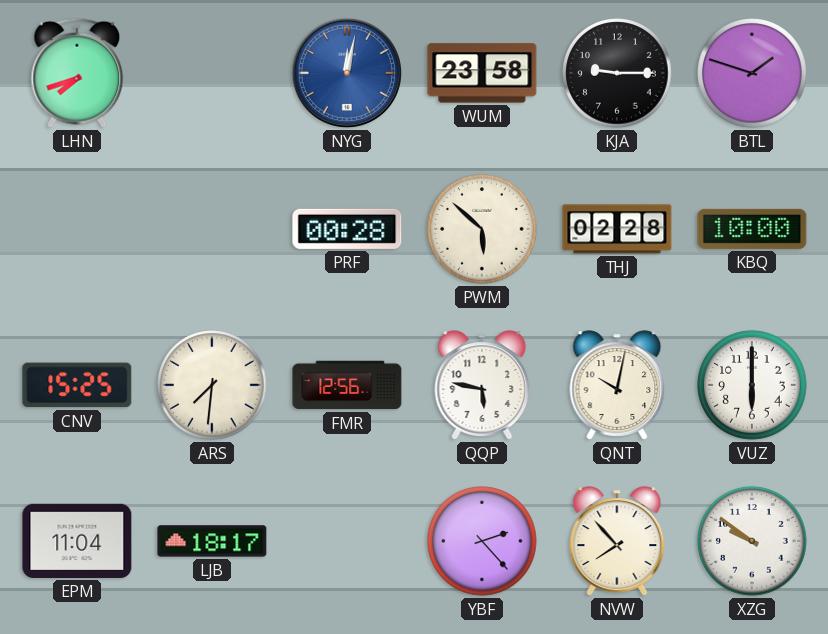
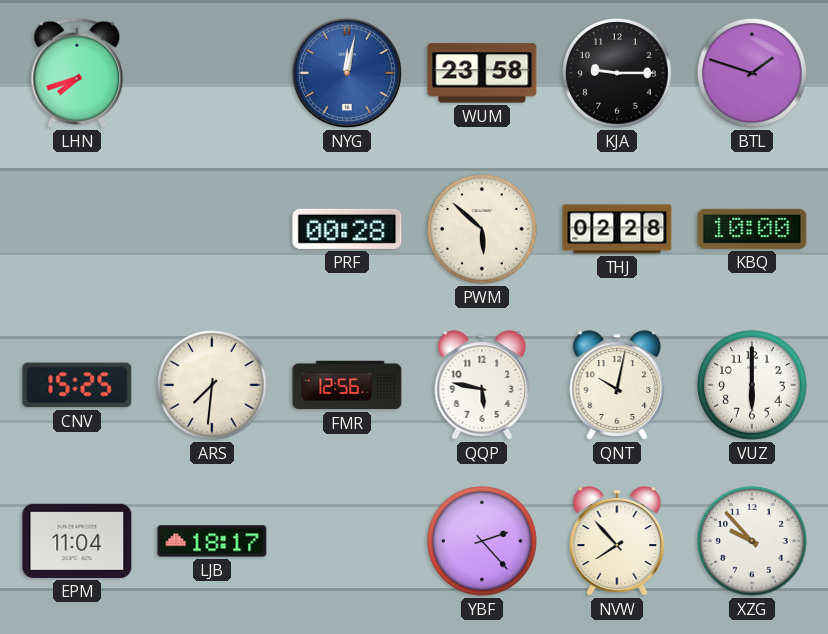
XZG: 9:51 -> 9:53 (752, 541)
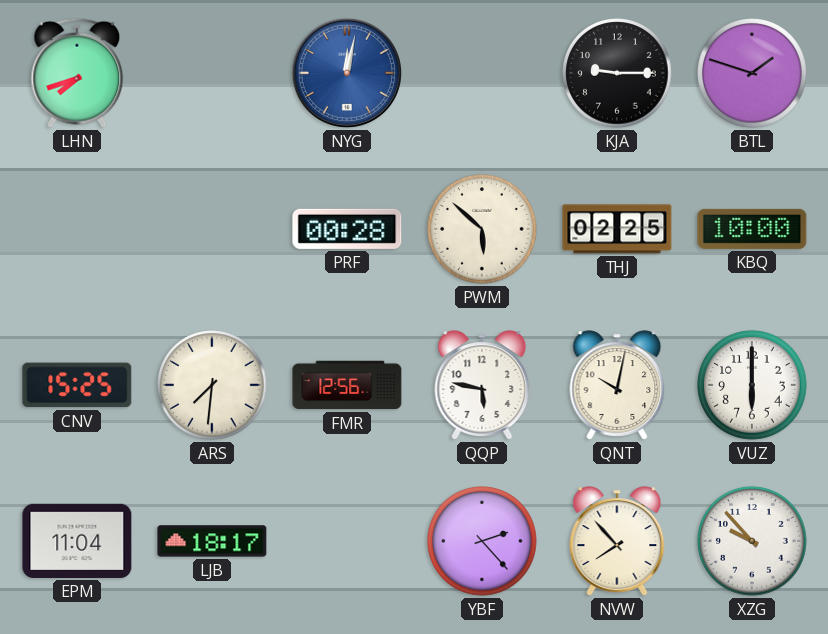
WUM: 23:58 -> none (482, 73)
THJ: 02:28 -> 02:25 (617, 229)
